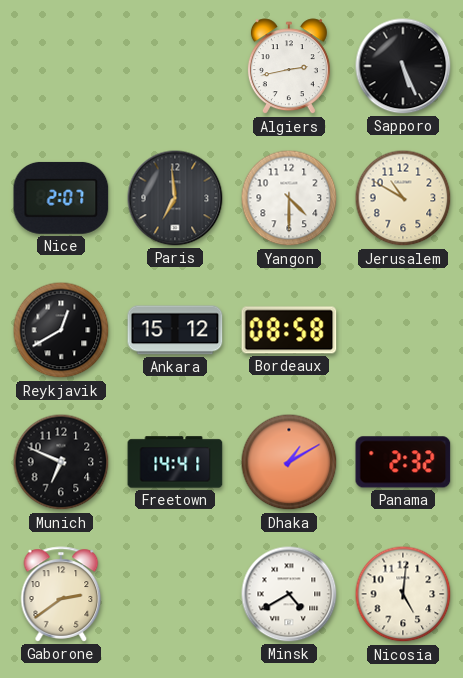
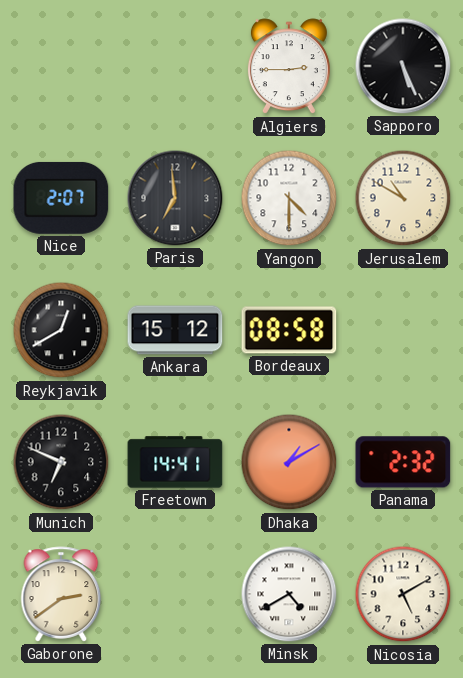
Algiers: 2:43 -> 2:45 (289, 67)
Nicosia: 5:01 -> 5:10 (403, 594)
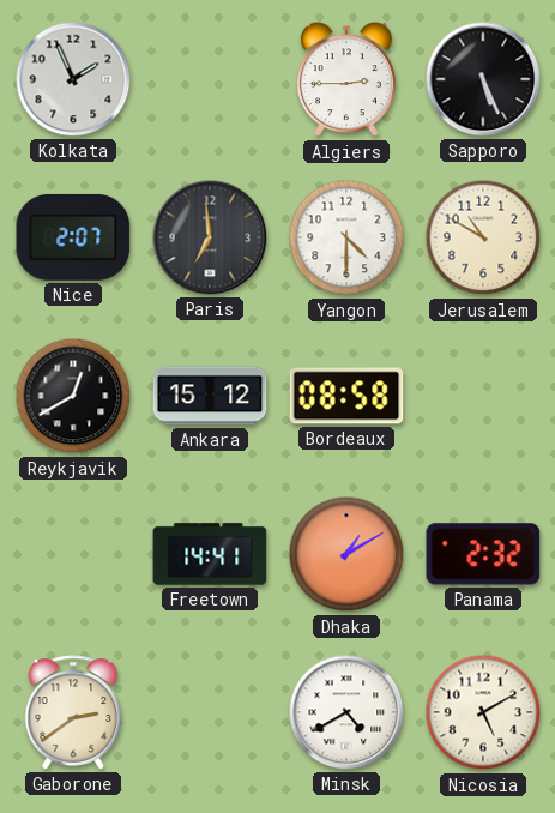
Kolkata: none -> 1:56 (73, 79)
Munich: 6:49 -> none (61, 462)
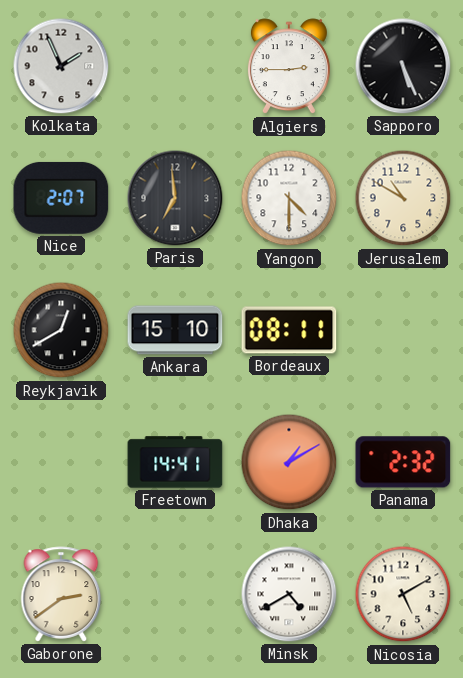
Ankara: 15:12 -> 15:10 (175, 330)
Bordeaux: 08:58 -> 08:11 (289, 330)
